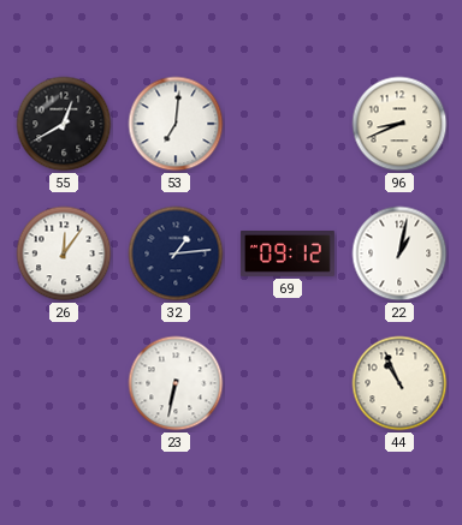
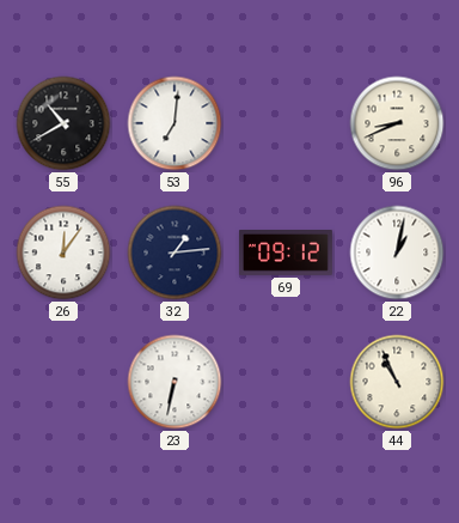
55: 12:40 -> 10:40 (63, 123)
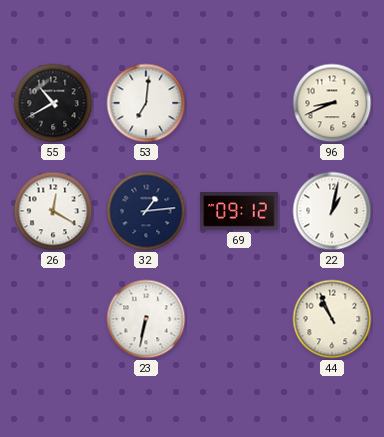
26: 12:06 -> 12:20 (53, 211)
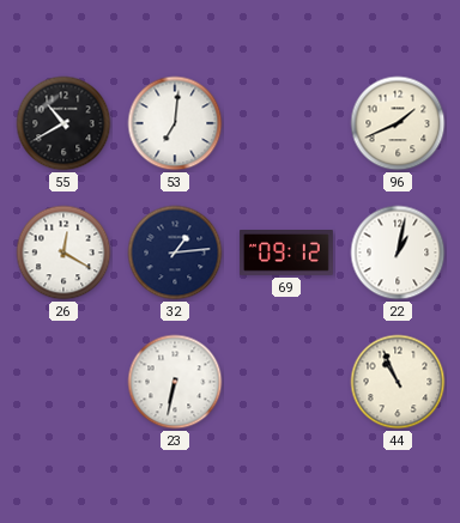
96: 8:41 -> 1:41 (398, 123)
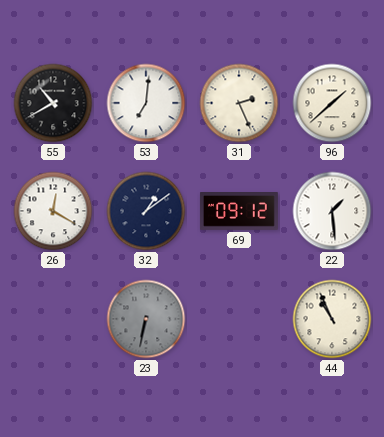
31: none -> 2:26 (239, 103)
96: 1:41 -> 1:38 (332, 103)
32: 1:14 -> 1:09 (146, 211)
22: 1:02 -> 1:29 (332, 211)
23 dial: white -> grey (146, 319)
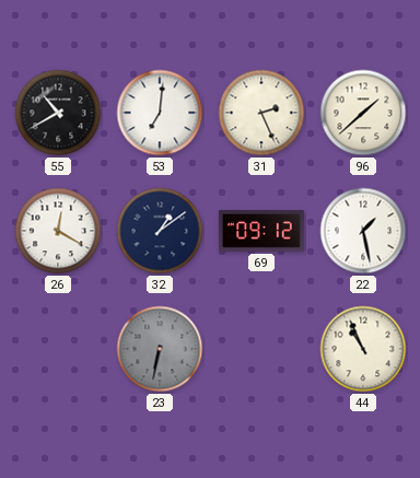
22: 1:29 -> 1:28 (363, 231)
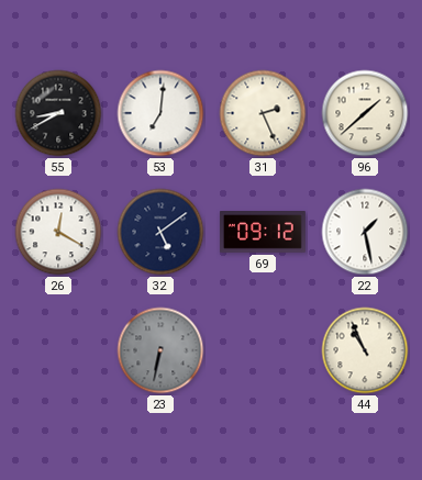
55: 10:40 -> 8:40 (58, 113)
32: 1:09 -> 5:09 (160, 232)
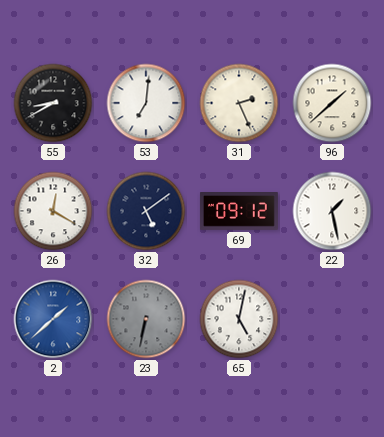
2: none -> 1:38 (53, 319)
65: none -> 5:02 (239, 319)
44: 10:56 -> none (365, 350)
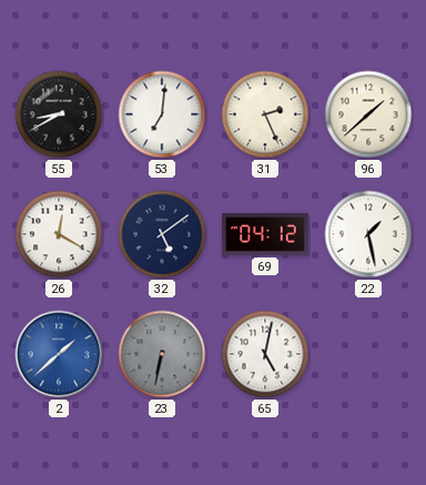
69: 09:12 -> 04:12 (265, 235)
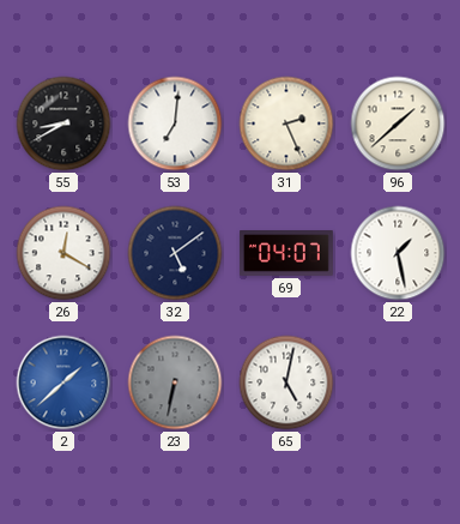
69: 04:12 -> 04:07 (286, 254)
